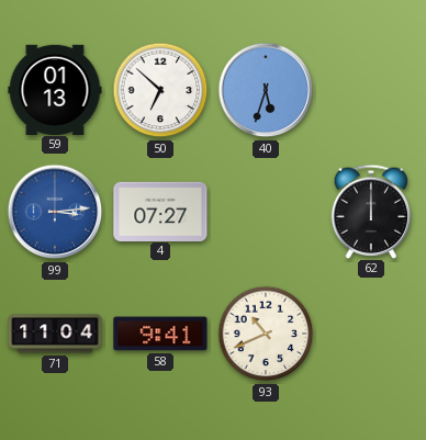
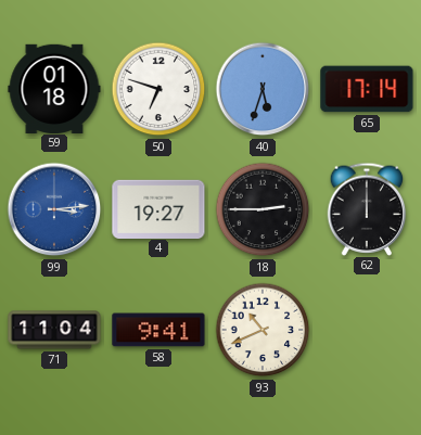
59: 01:13 -> 01:18 (54, 88)
50: 6:52 -> 6:48 (158, 89)
65: none -> 17:14 (367, 89)
4: 07:27 -> 19:27 (158, 208)
18: none -> 2:45 (263, 209)
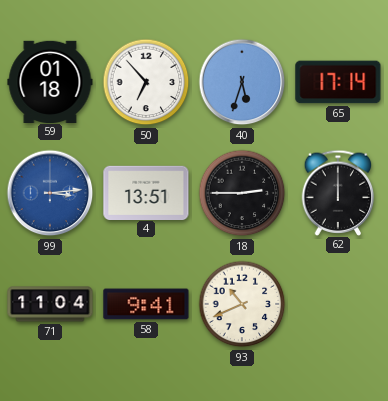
50: 6:48 -> 6:53 (146, 82)
4: 19:27 -> 13:51 (146, 192)
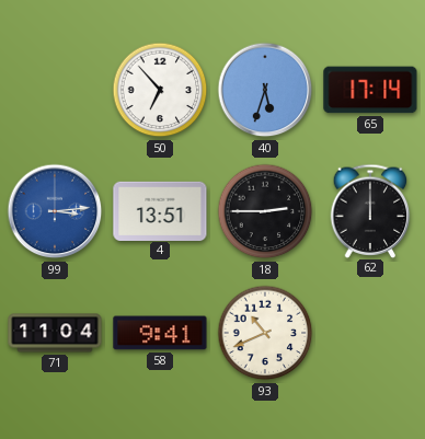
59: 01:18 -> none (50, 81)
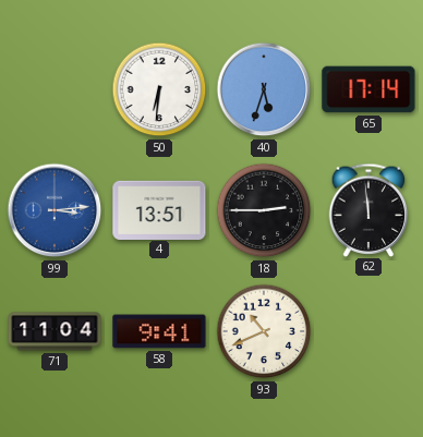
50: 6:53 -> 6:31 (159, 89)
62: 12:00 -> 11:59 (368, 209)
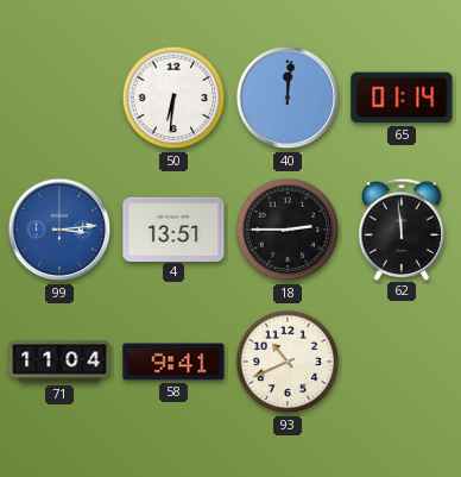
40: 5:33 -> 12:01 (288, 98)
65: 17:14 -> 01:14 (402, 98)
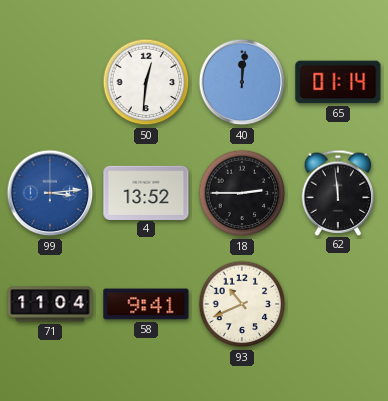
50: 6:31 -> 12:31 (146, 82)
4: 13:51 -> 13:52 (146, 192)
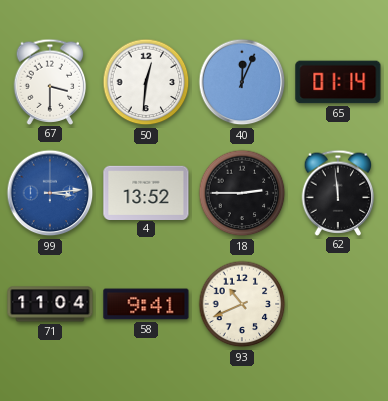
67: none -> 3:30 (50, 81)
40: 12:01 -> 12:04 (242, 82)
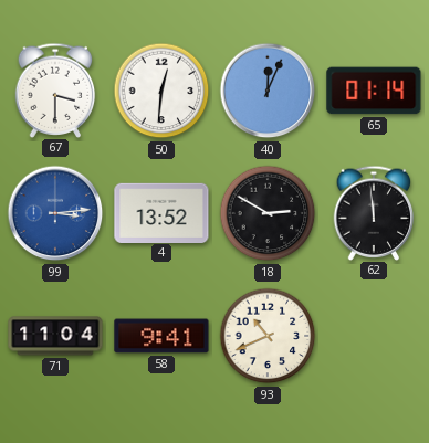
18: 2:45 -> 2:50 (268, 213)
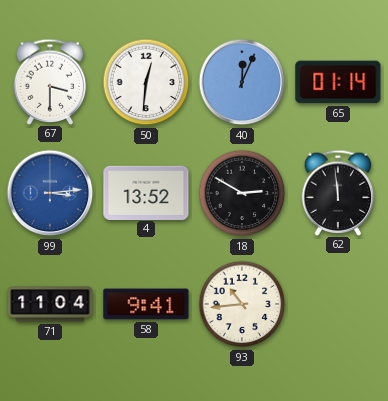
93: 10:41 -> 10:44 (242, 304)
